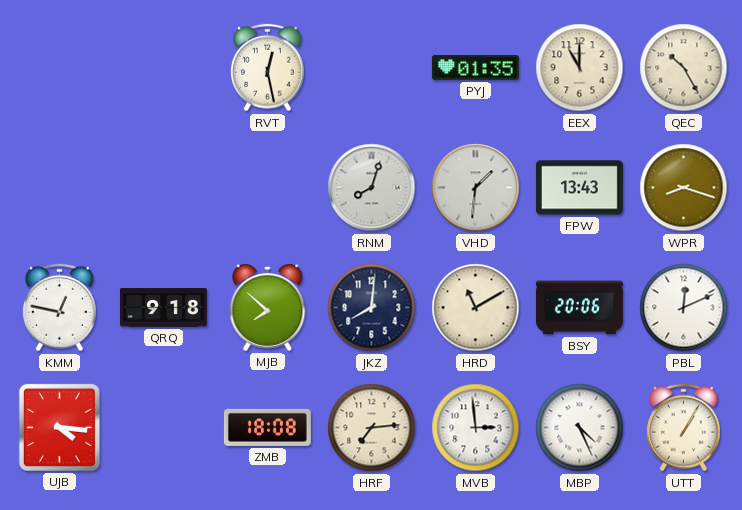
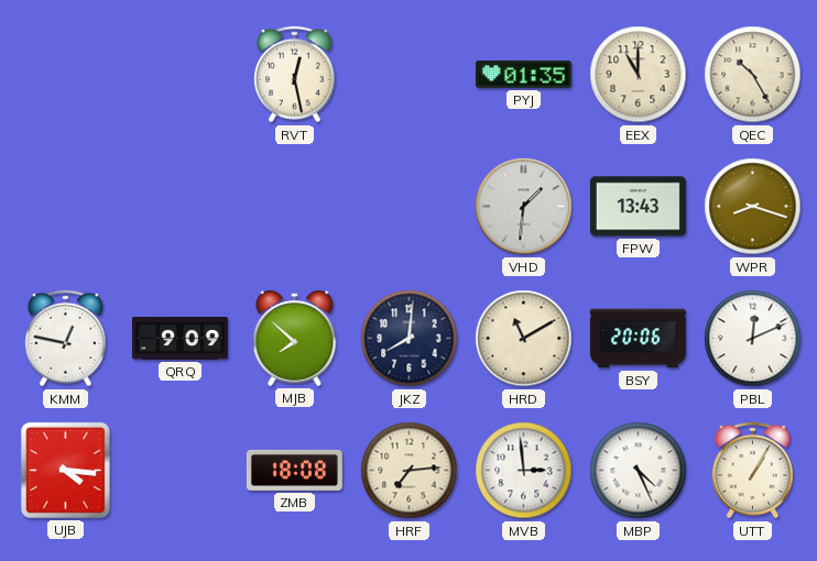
RNM: 8:03 -> none (372, 188)
QRQ: 9:18 -> 9:09 (179, 339)
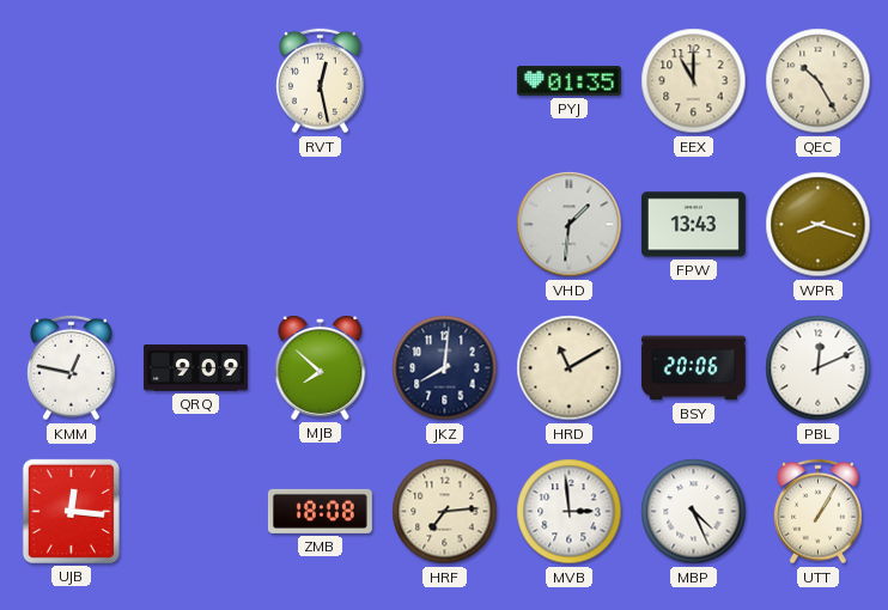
UJB: 4:16 -> 12:16 (71, 511)
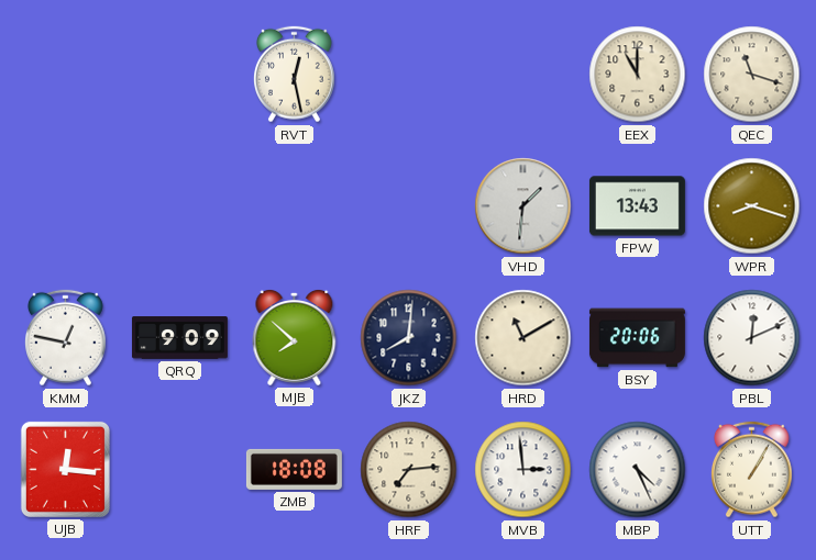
PYJ: 01:35 -> none (568, 81)
QEC: 10:25 -> 11:18 (752, 75)
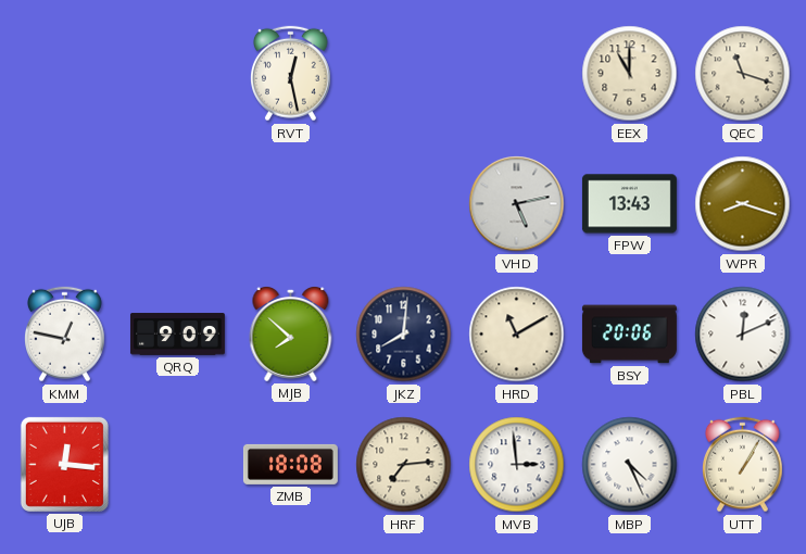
VHD: 1:31 -> 5:13 (517, 204)
